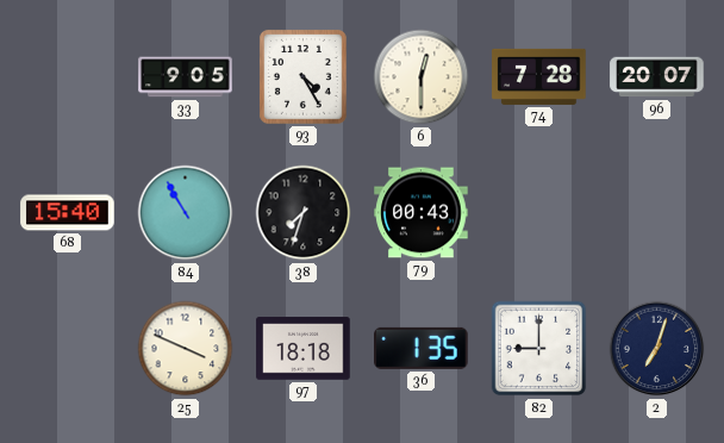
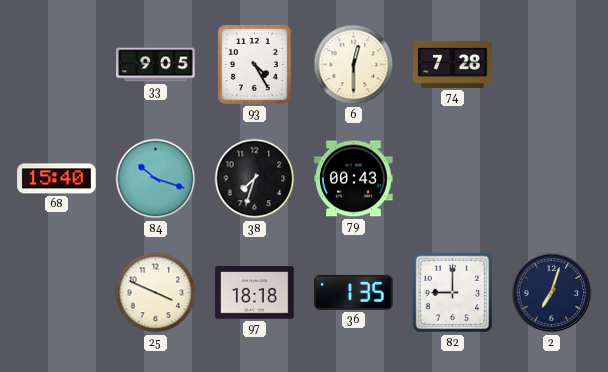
96: 20:07 -> none (657, 77)
84: 10:55 -> 10:18 (156, 179)
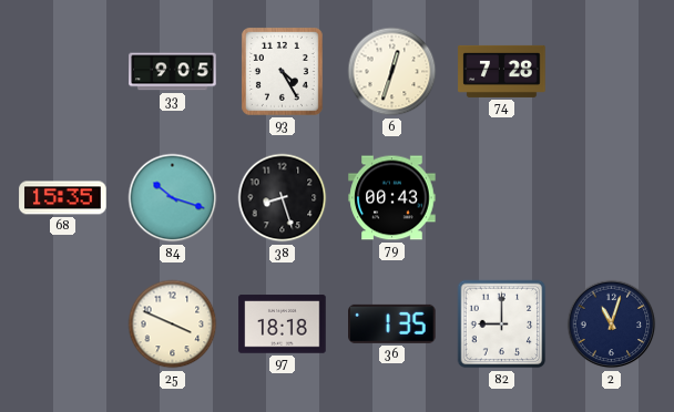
6: 12:30 -> 12:33 (392, 72)
68: 15:40 -> 15:35 (63, 198)
38: 7:33 -> 8:27 (283, 198)
2: 7:03 -> 11:03 (612, 325)
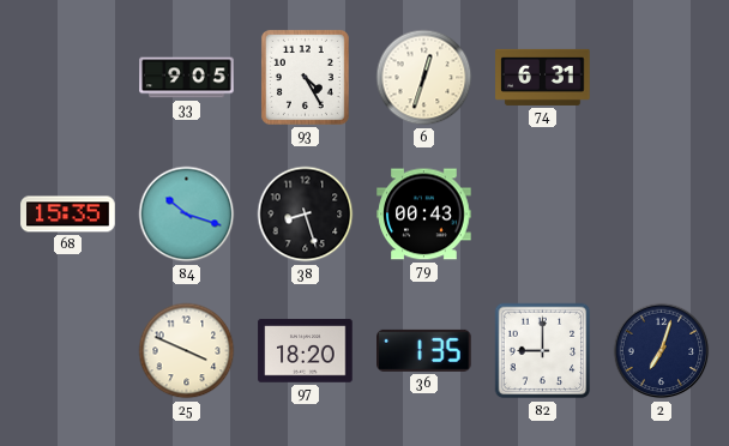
74: 7:28 -> 6:31 (543, 77)
97: 18:18 -> 18:20 (306, 351)
2: 11:03 -> 7:03 (662, 351)
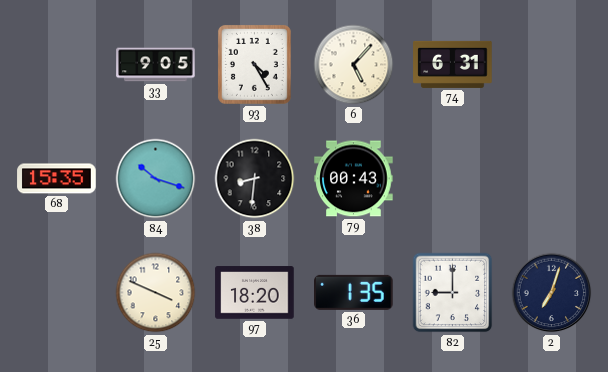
6: 12:33 -> 5:07 (354, 65)
38: 8:27 -> 8:31 (255, 179)
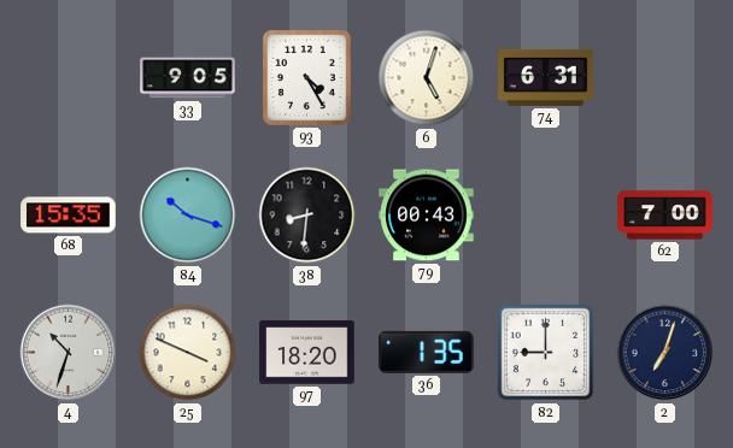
6: 5:07 -> 5:03 (427, 78)
62: none -> 7:00 (665, 216)
4: none -> 10:33 (69, 353)
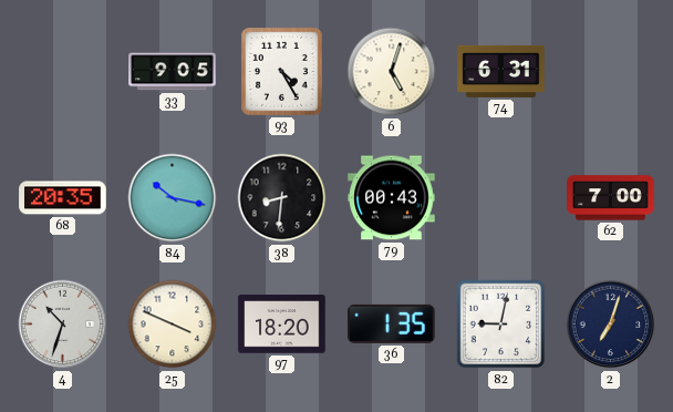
68: 15:35 -> 20:35 (63, 198)
84: 10:18 -> 10:17 (173, 198)
82: 9:00 -> 9:02 (501, 325)
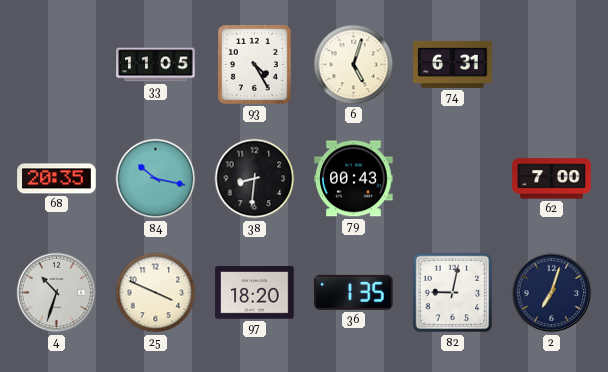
33: 9:05 -> 11:05 (156, 65)
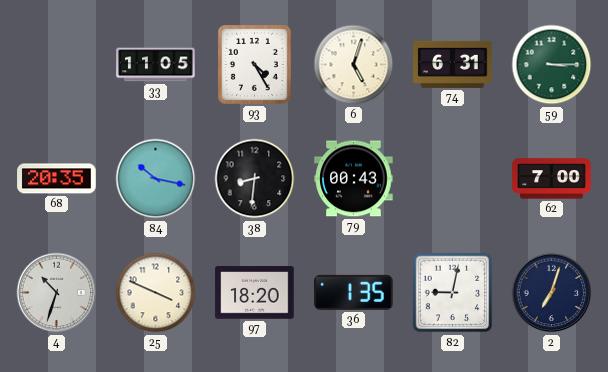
59: none -> 3:15 (552, 65)
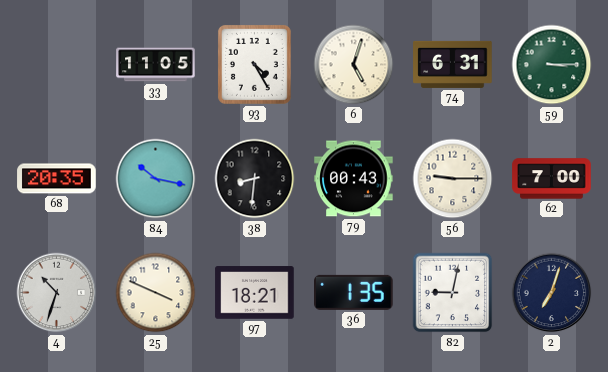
56: none -> 9:15 (453, 179)
97: 18:20 -> 18:21 (255, 293)
